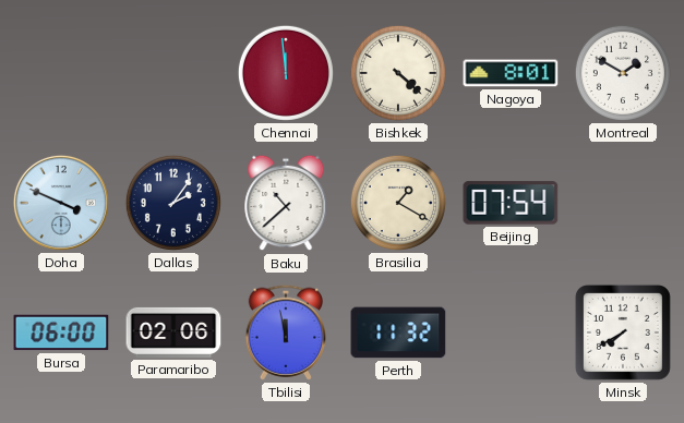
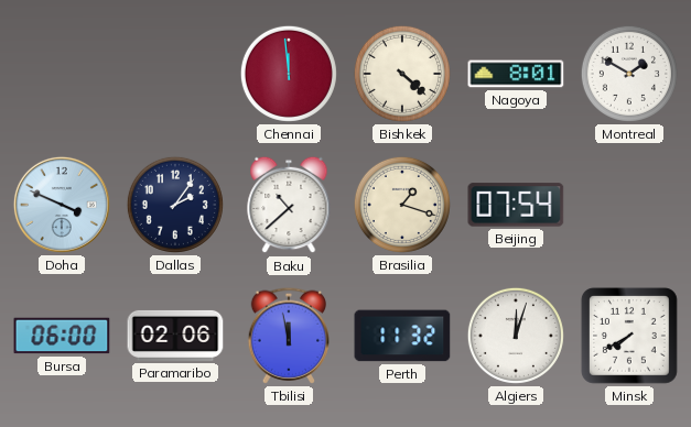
Brasilia: 1:20 -> 1:18 (402, 205)
Algiers: none -> 12:03 (516, 336)
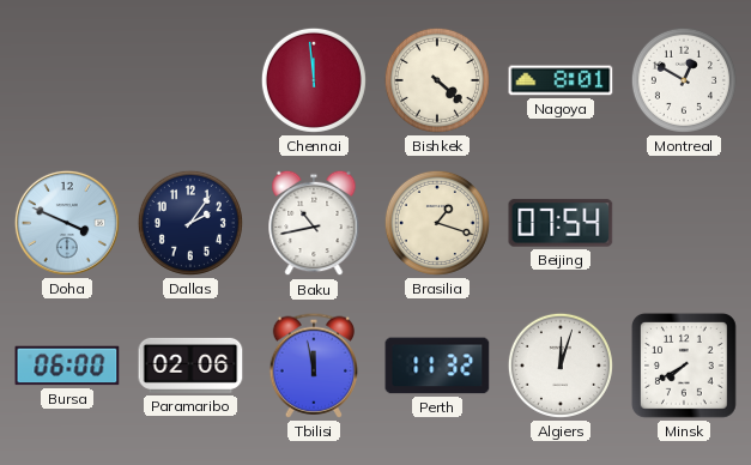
Montreal: 1:50 -> 12:50 (684, 80)
Baku: 10:38 -> 10:43 (314, 223)
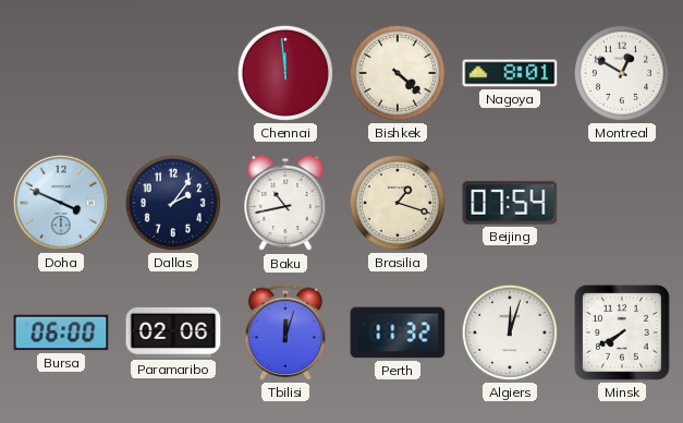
Tbilisi: 11:58 -> 12:03 (285, 333)
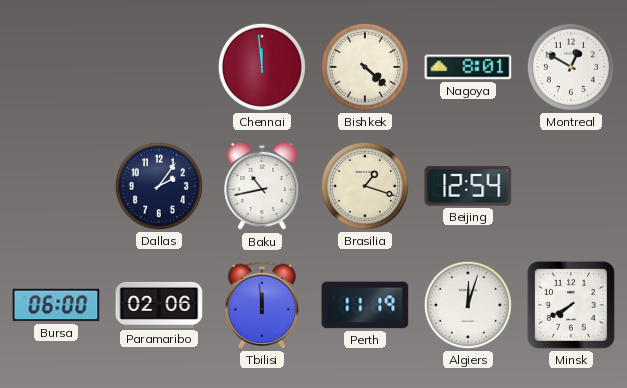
Doha: 3:49 -> none (61, 203)
Beijing: 07:54 -> 12:54 (468, 186)
Tbilisi: 12:03 -> 11:59 (262, 305)
Perth: 11:32 -> 11:19 (365, 305)
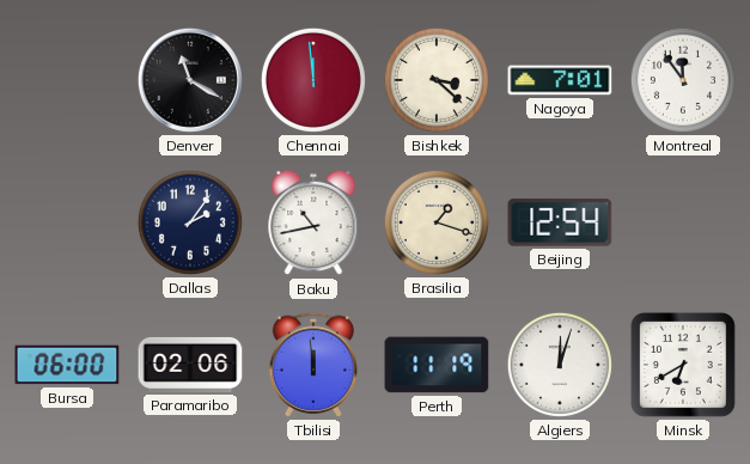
Denver: none -> 11:20 (190, 80)
Bishkek: 4:22 -> 3:22 (437, 80)
Nagoya: 8:01 -> 7:01 (560, 80)
Montreal: 12:50 -> 11:54 (683, 80)
Minsk: 7:40 -> 6:40 (683, 365)
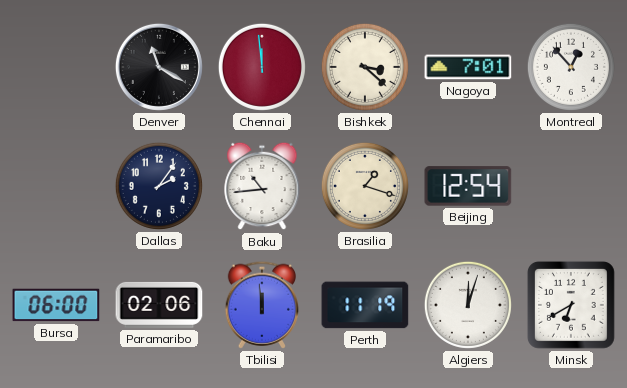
Montreal: 11:54 -> 12:53 (571, 67)
Baku: 10:43 -> 10:44 (262, 186)
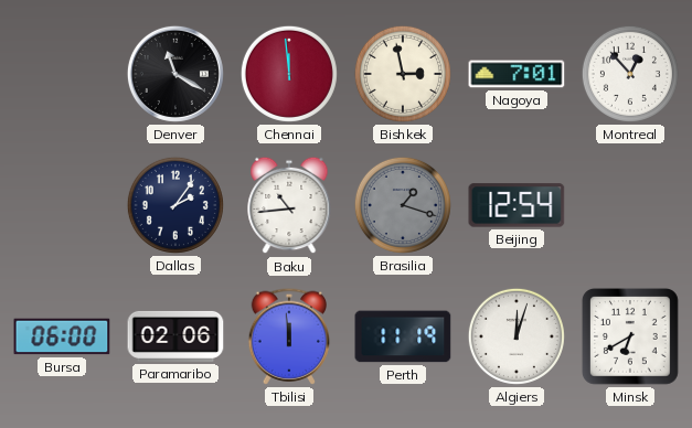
Bishkek: 3:22 -> 2:58 (403, 74)
Brasilia dial: cream -> grey (403, 205)
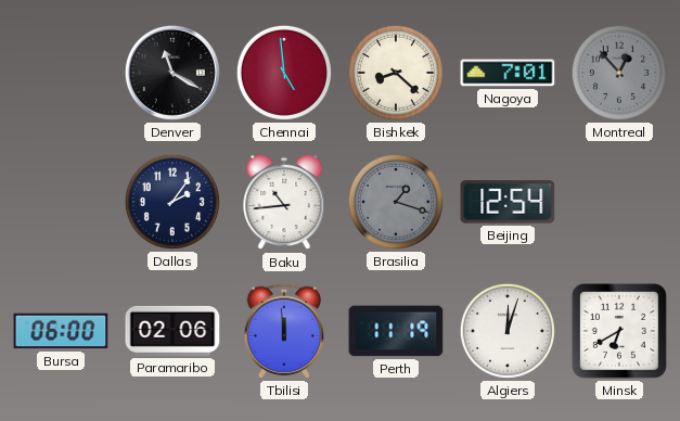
Chennai: 11:59 -> 4:59 (284, 73)
Bishkek: 2:58 -> 8:22 (396, 73)
Montreal dial: white -> grey (619, 73)
